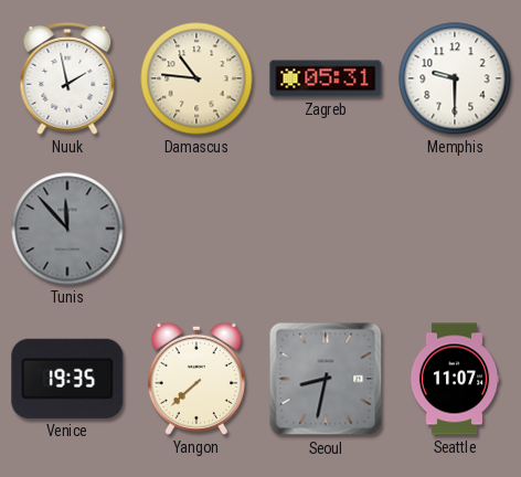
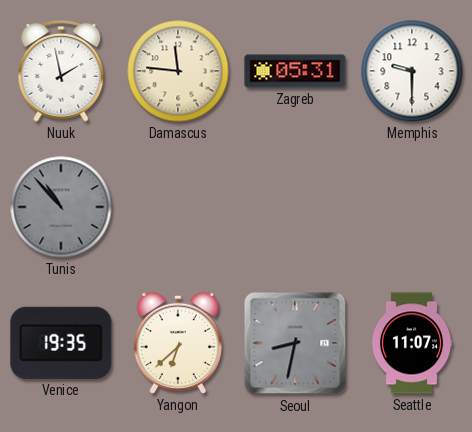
Damascus: 10:46 -> 11:46 (178, 71)
Tunis: 11:53 -> 10:53 (61, 207)
Yangon: 7:38 -> 6:38 (178, 343)
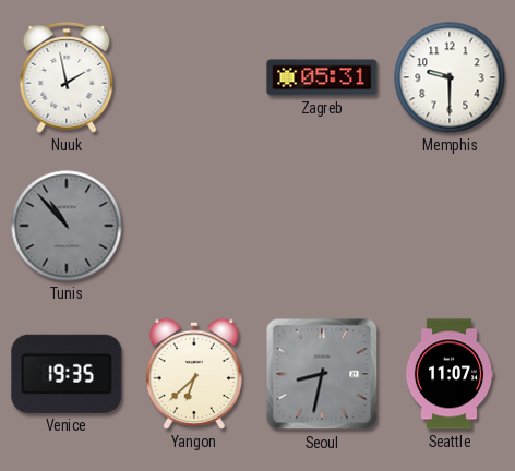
Damascus: 11:46 -> none (178, 71)
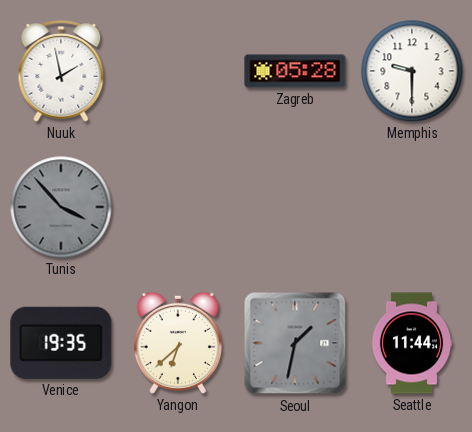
Zagreb: 05:31 -> 05:28 (295, 71)
Tunis: 10:53 -> 3:53 (61, 207)
Seoul: 8:32 -> 1:32 (295, 343)
Seattle: 11:07 -> 11:44 (412, 343)
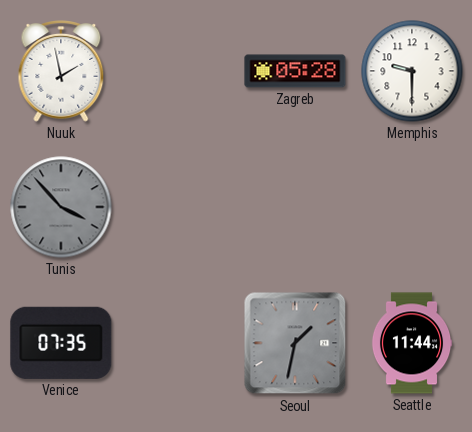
Venice: 19:35 -> 07:35 (61, 343)
Yangon: 6:38 -> none (178, 343)
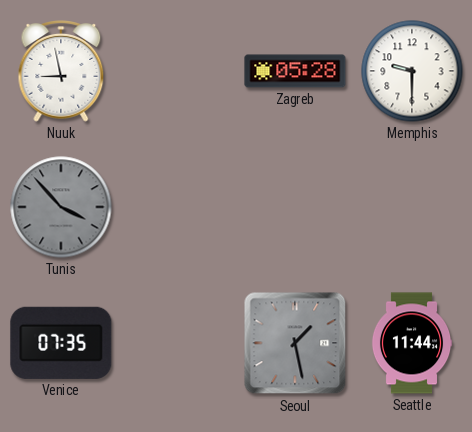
Nuuk: 1:58 -> 8:58 (61, 72)
Seoul: 1:32 -> 1:28 (295, 343)
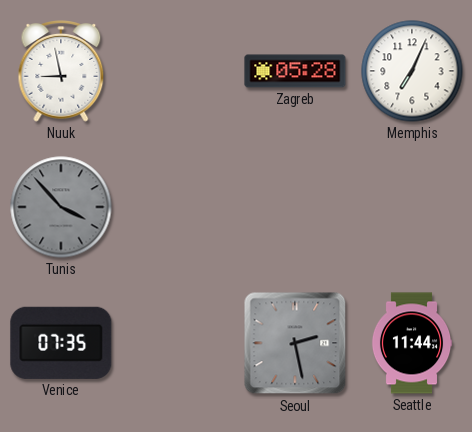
Memphis: 9:30 -> 7:04 (412, 71)
Seoul: 1:28 -> 2:28 (295, 343)
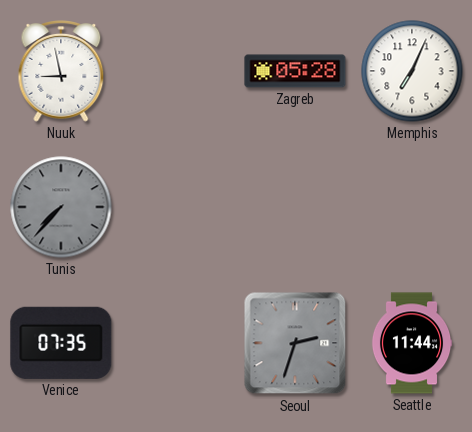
Tunis: 3:53 -> 7:37 (61, 207)
Seoul: 2:28 -> 2:33 (295, 343)
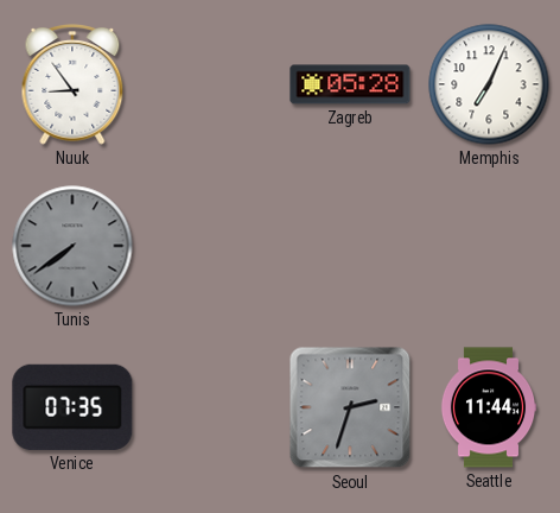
Nuuk: 8:58 -> 8:54 (72, 85)
Tunis: 7:37 -> 7:39 (72, 246)
